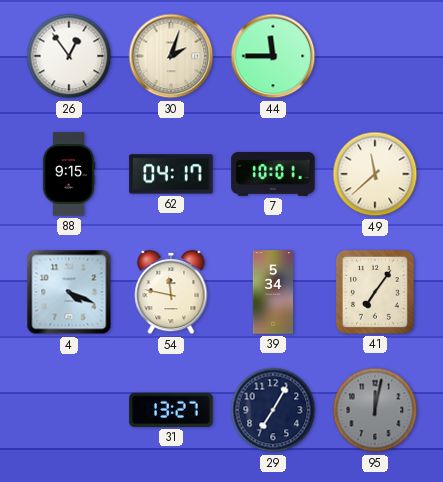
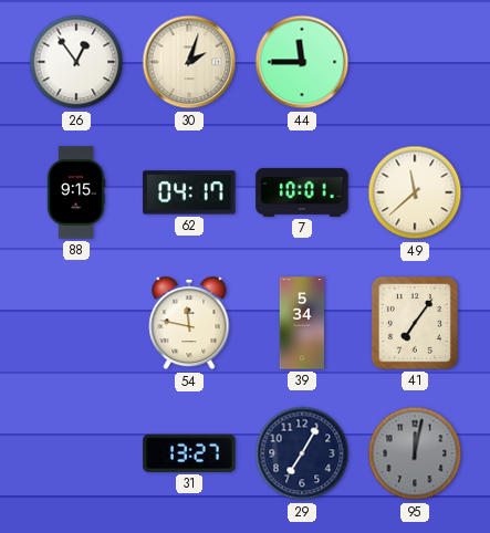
4: 4:19 -> none (69, 292)
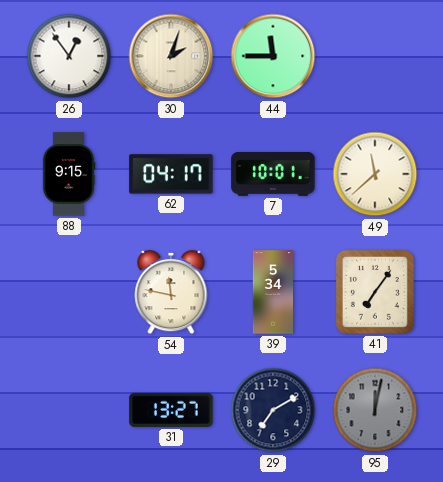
29: 7:05 -> 7:10 (273, 410)
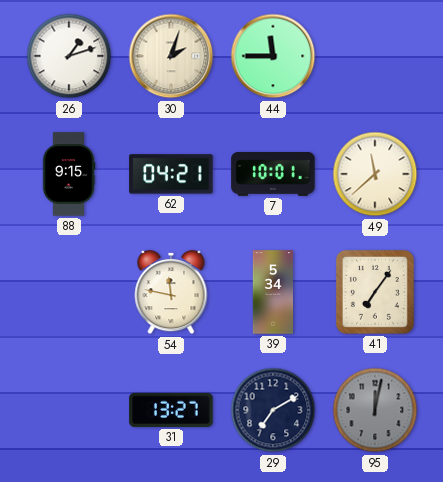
26: 12:54 -> 1:12 (69, 56)
62: 04:17 -> 04:21 (171, 174)
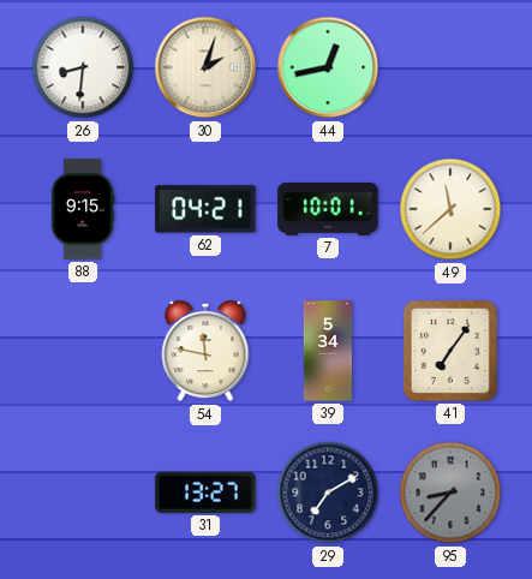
26: 1:12 -> 8:31 (83, 67)
44: 11:45 -> 12:43 (328, 67)
95: 12:02 -> 8:37 (450, 493)
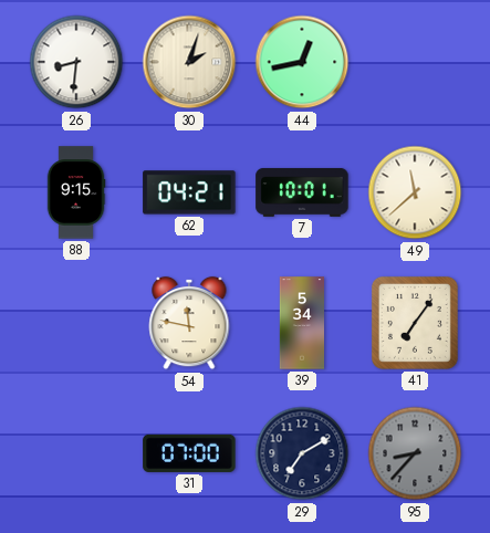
31: 13:27 -> 07:00 (189, 453)
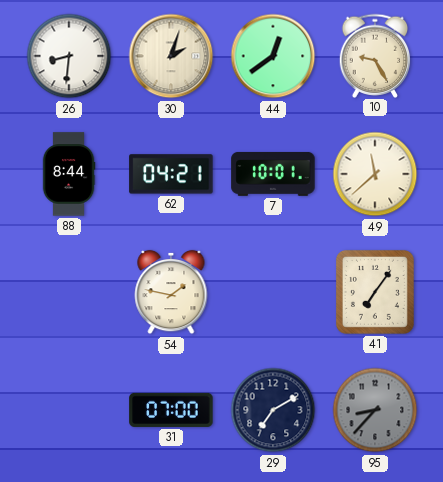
44: 12:43 -> 12:39 (273, 56)
10: none -> 9:25 (375, 55)
88: 9:15 -> 8:44 (69, 174)
54: 11:47 -> 1:47 (171, 292)
39: 5:34 -> none (302, 323)
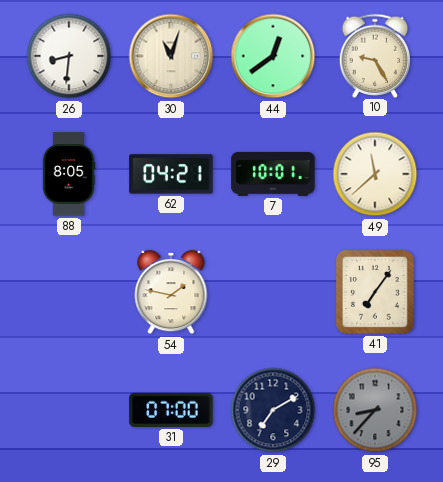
30: 2:03 -> 11:03 (171, 56)
88: 8:44 -> 8:05 (69, 174)
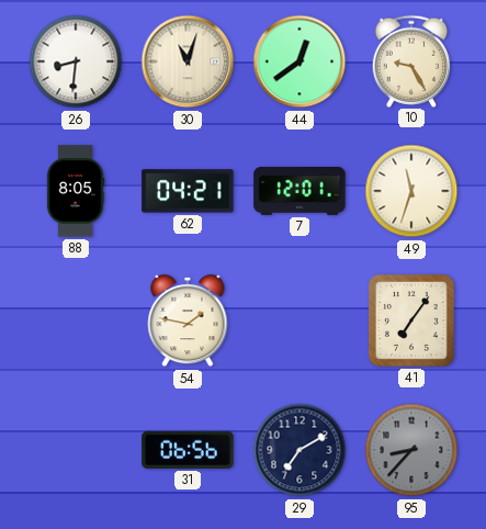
7: 10:01 -> 12:01 (299, 191)
49: 11:38 -> 11:33 (411, 191)
31: 07:00 -> 06:56 (188, 450)
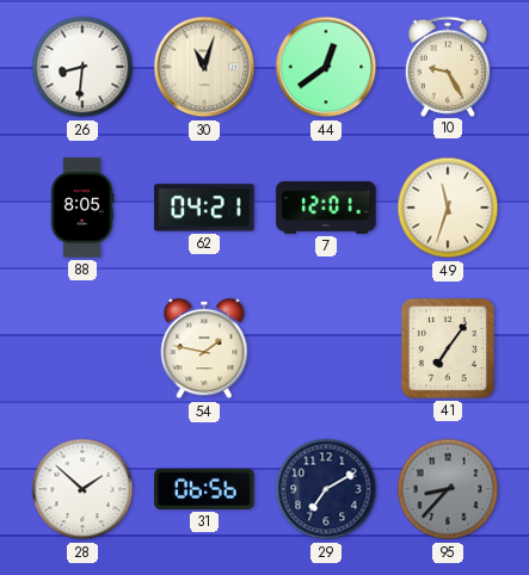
28: none -> 1:52 (82, 489)
